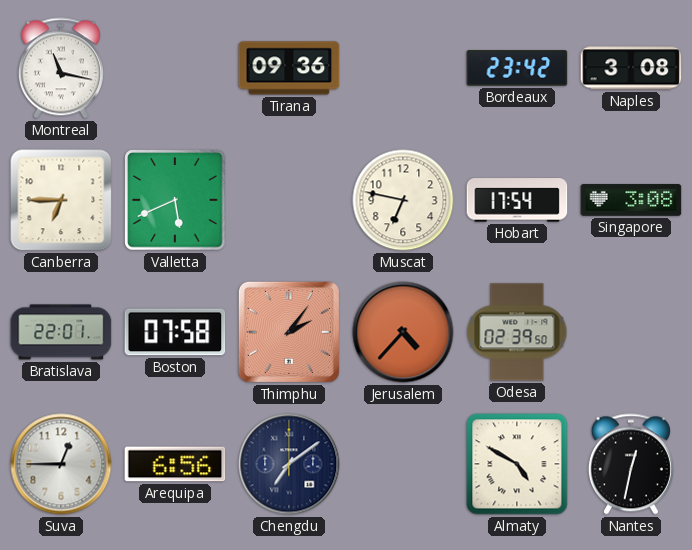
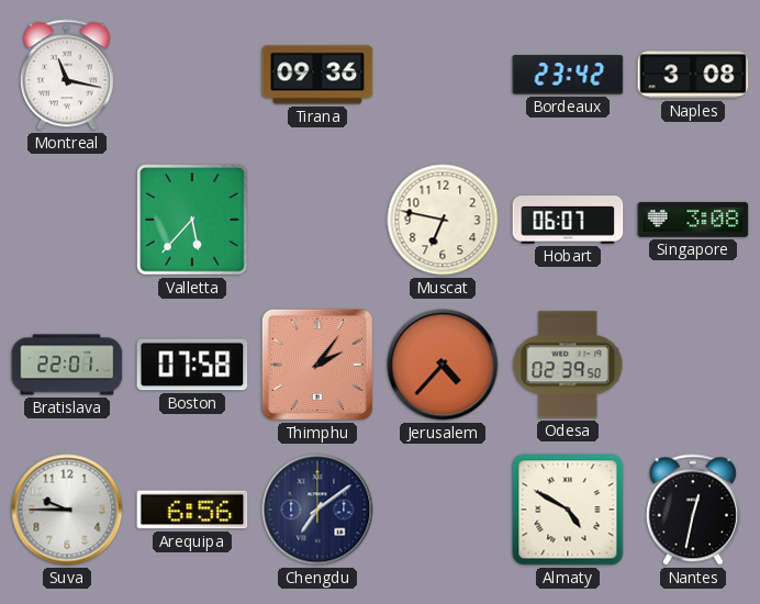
Canberra: 6:45 -> none (61, 200)
Valletta: 5:41 -> 5:37 (192, 220)
Hobart: 17:54 -> 06:07 (568, 220)
Suva: 12:45 -> 9:45 (67, 510)
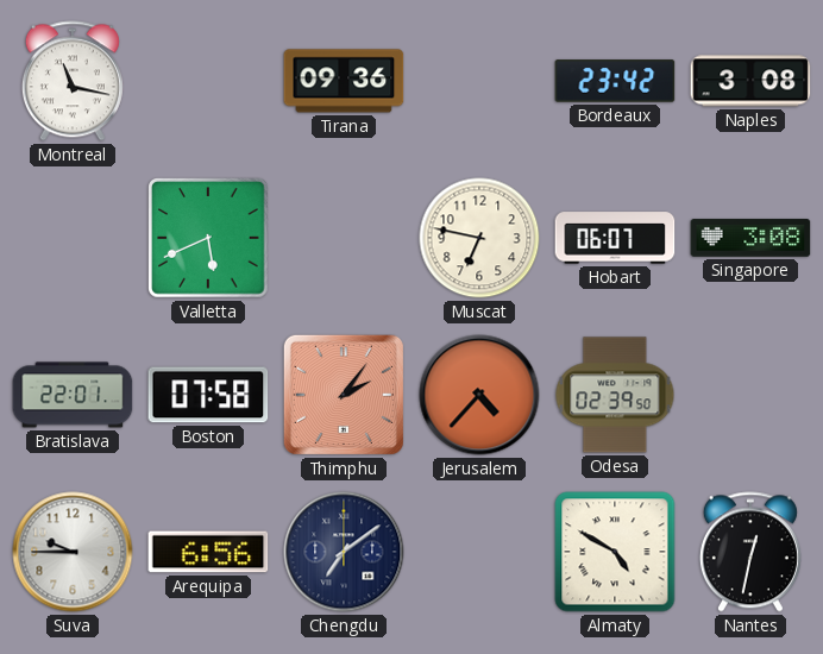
Valletta: 5:37 -> 5:41 (208, 238)
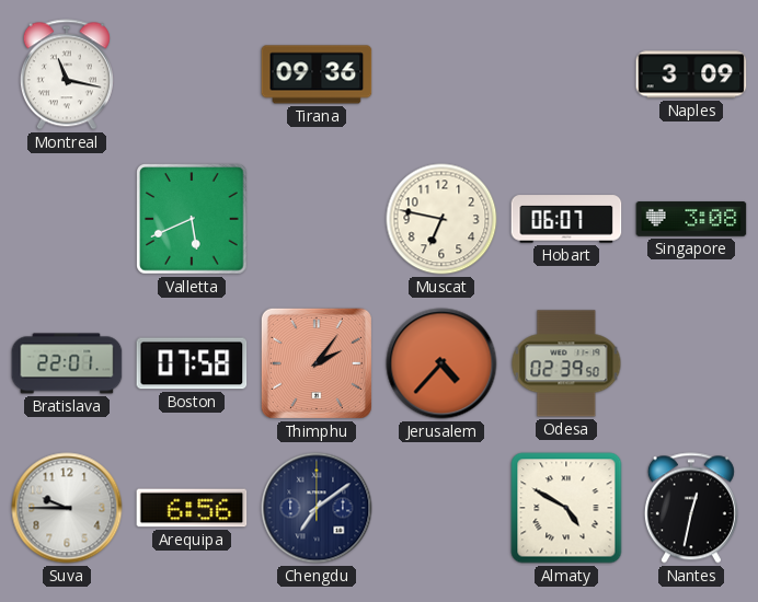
Bordeaux: 23:42 -> none (615, 81)
Naples: 3:08 -> 3:09 (691, 74)
